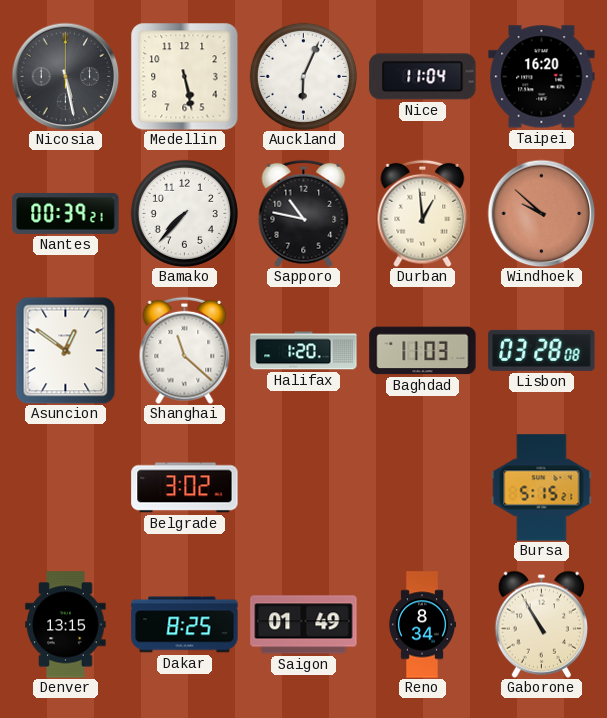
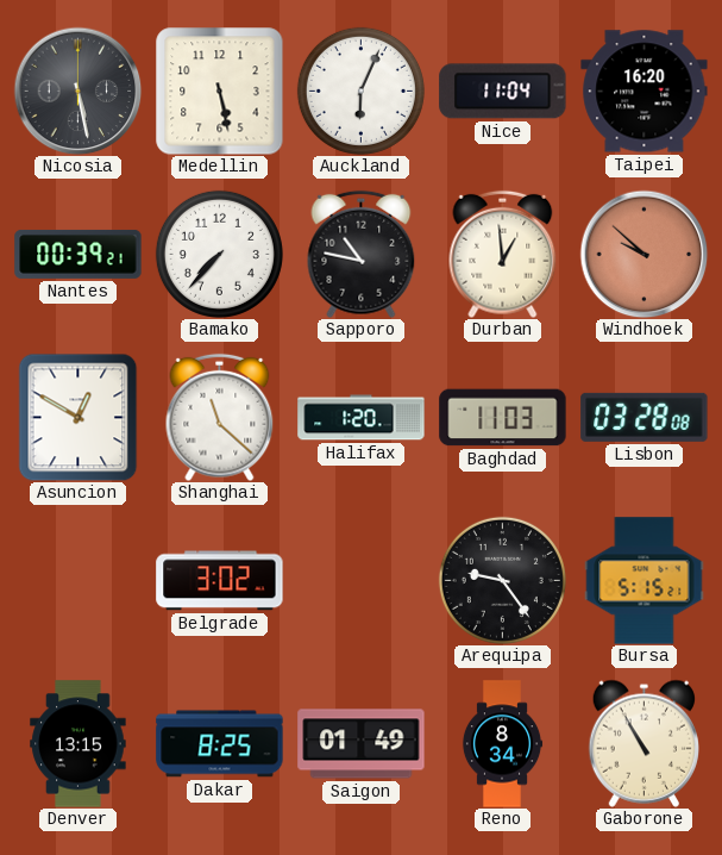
Asuncion: 12:51 -> 12:50 (79, 417)
Arequipa: none -> 9:24 (502, 580)
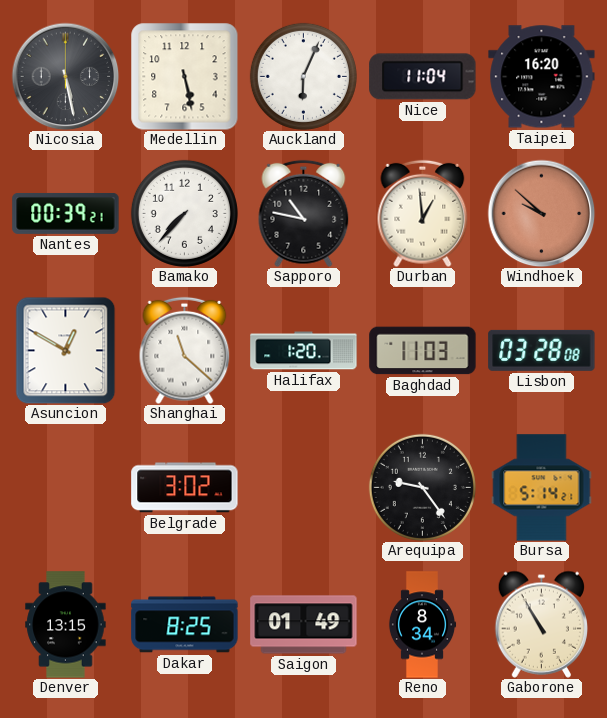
Bursa: 5:15 -> 5:14 (542, 488)
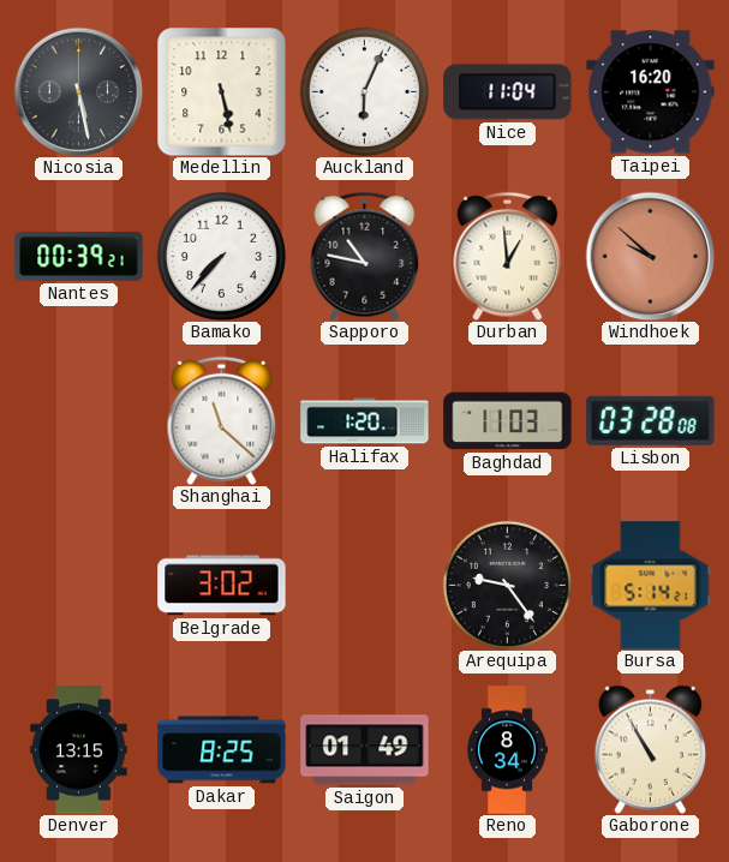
Asuncion: 12:50 -> none (66, 350)
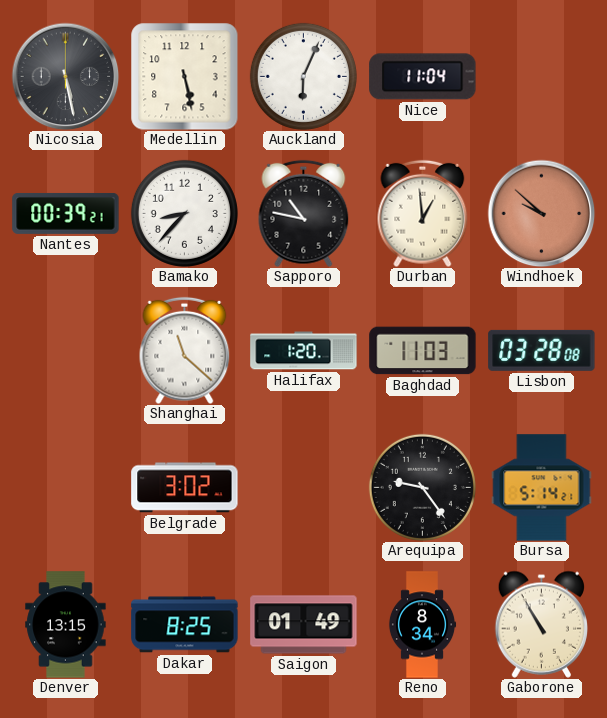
Taipei: 16:20 -> none (651, 92)
Bamako: 7:37 -> 8:37 (184, 213)
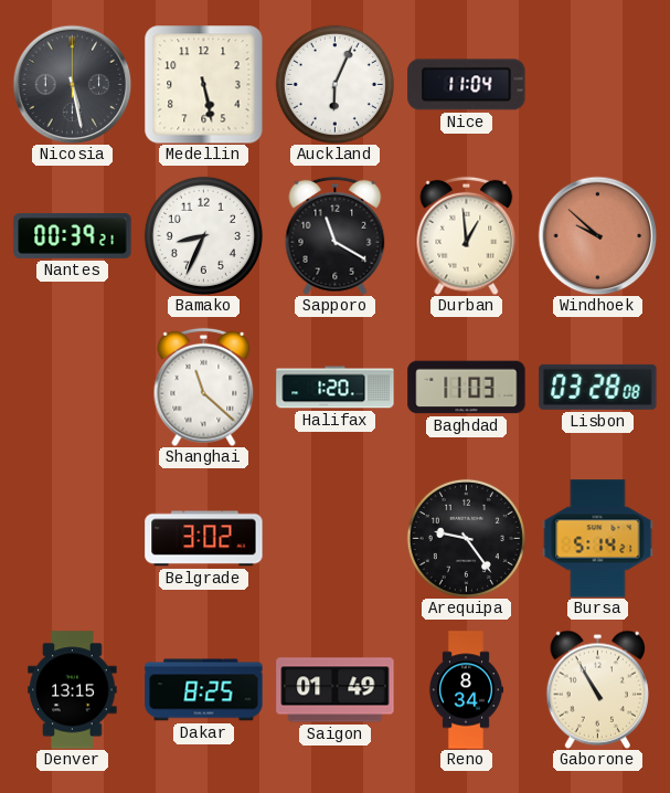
Bamako: 8:37 -> 8:34 (203, 235)
Sapporo: 10:47 -> 11:20 (336, 235)
